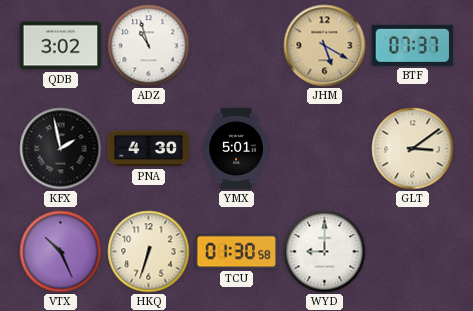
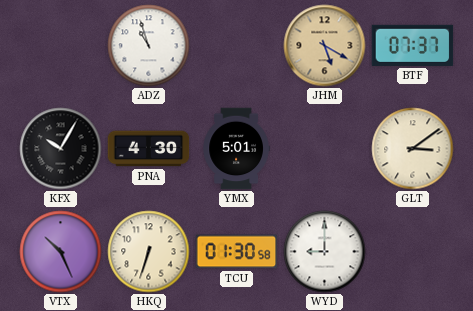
QDB: 3:02 -> none (61, 46)
KFX: 1:58 -> 10:05 (61, 149)
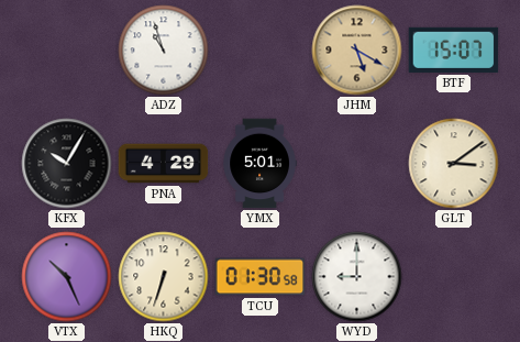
BTF: 07:37 -> 15:07 (454, 49)
PNA: 4:30 -> 4:29 (164, 164)
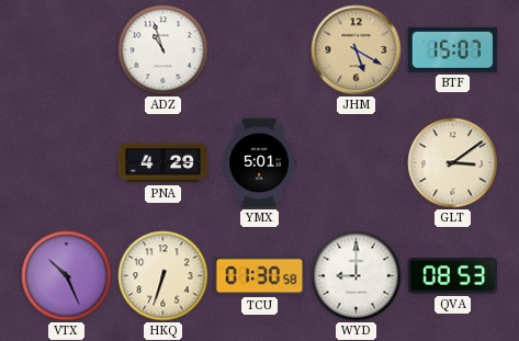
KFX: 10:05 -> none (67, 164)
QVA: none -> 08:53 (453, 276)
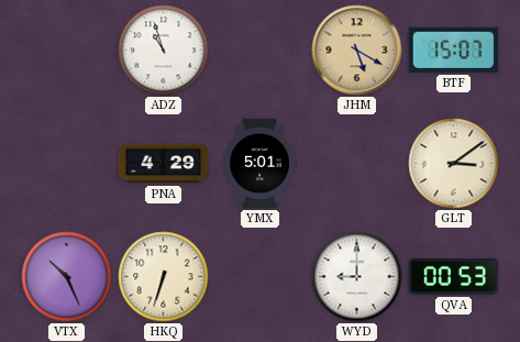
TCU: 01:30 -> none (260, 276)
QVA: 08:53 -> 00:53 (454, 277)
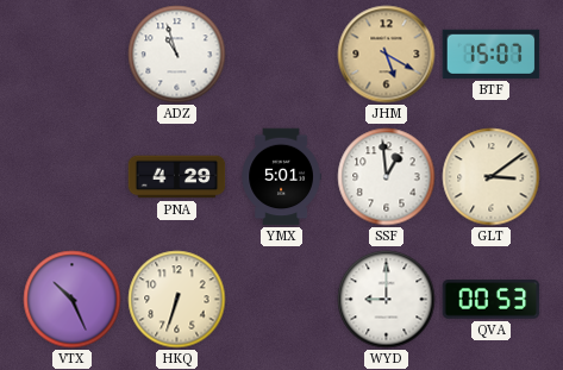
SSF: none -> 12:59 (387, 177)
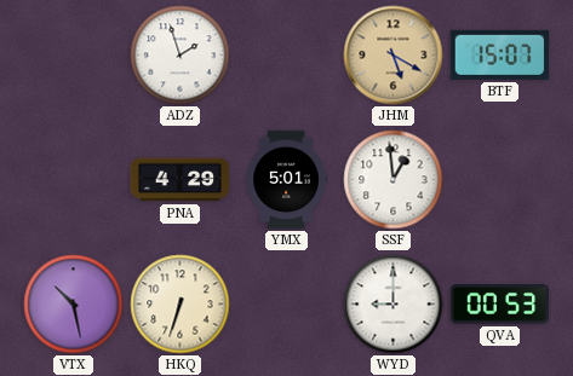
ADZ: 10:57 -> 1:57 (181, 56)
GLT: 3:09 -> none (492, 177)
VTX: 10:26 -> 10:28 (74, 305)
